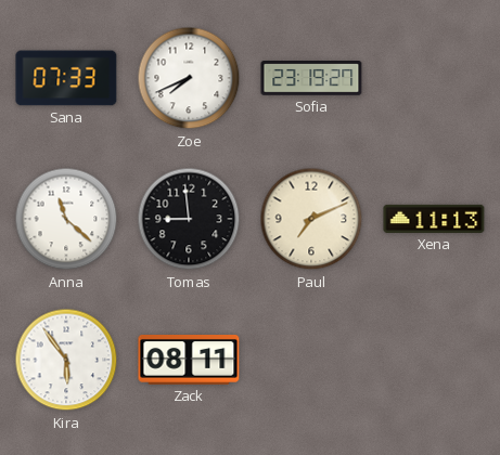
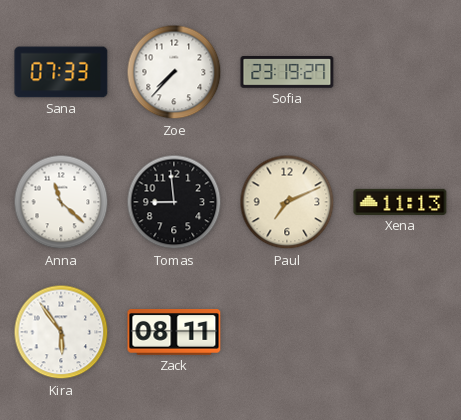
Zoe: 7:41 -> 7:37 (174, 72)
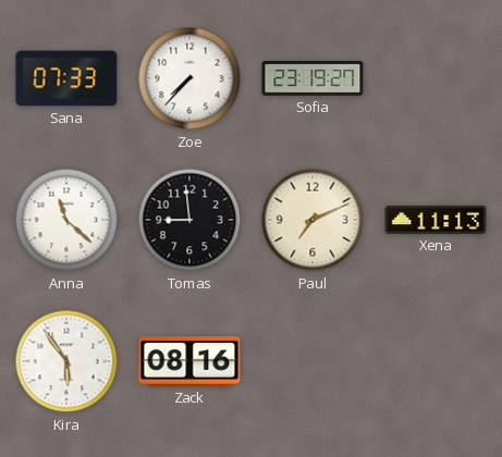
Zack: 08:11 -> 08:16 (189, 362)
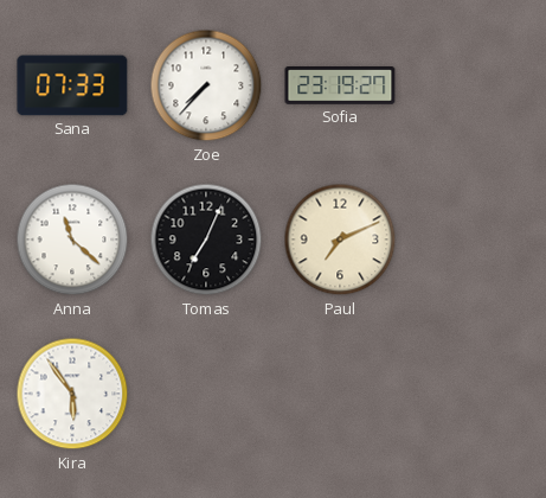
Tomas: 8:59 -> 7:04 (206, 240)
Xena: 11:13 -> none (436, 220)
Zack: 08:16 -> none (189, 362)
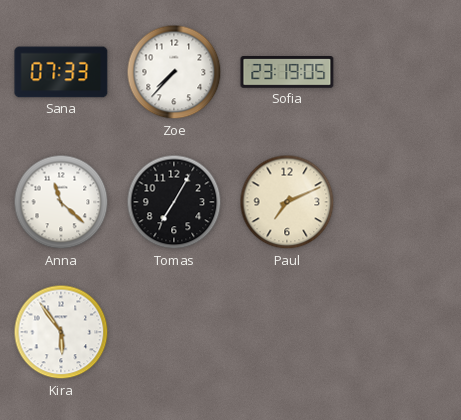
Sofia: 23:19:27 -> 23:19:05 (287, 72)
Tomas: 7:04 -> 7:05 (174, 202)
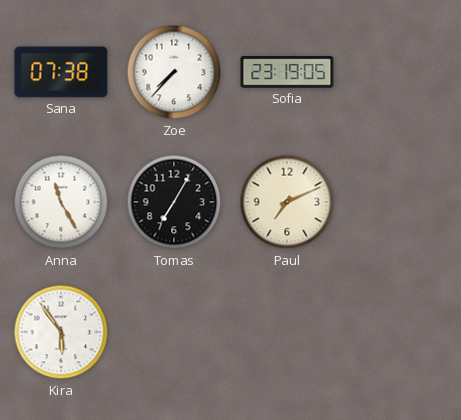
Sana: 07:33 -> 07:38 (61, 72)
Anna: 11:22 -> 11:25 (61, 202)
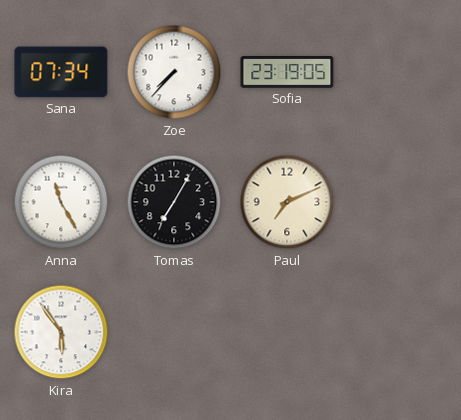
Sana: 07:38 -> 07:34 (61, 72)
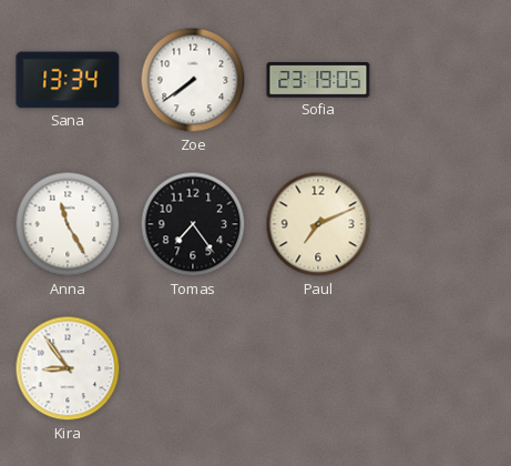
Sana: 07:34 -> 13:34 (68, 80)
Zoe: 7:37 -> 7:39 (193, 80)
Tomas: 7:05 -> 7:24 (193, 224)
Kira: 5:54 -> 8:54 (68, 368)
